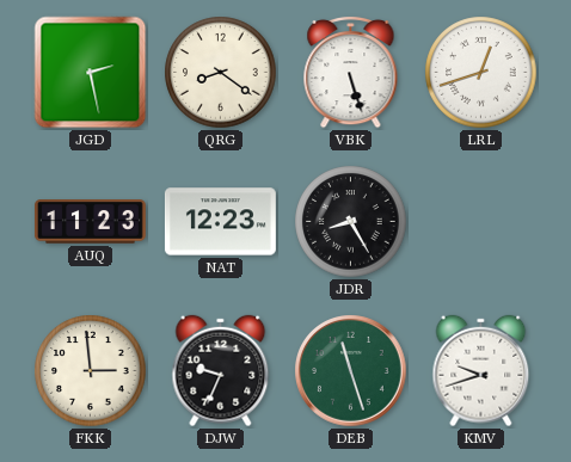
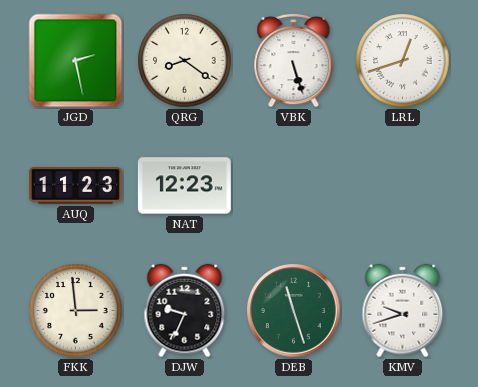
JDR: 8:25 -> none (351, 222)
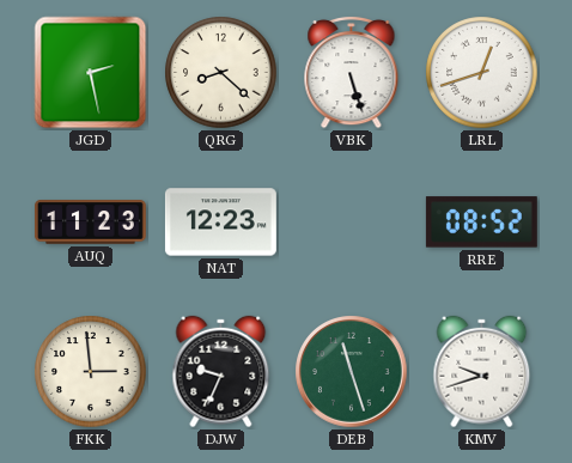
QRG: 8:21 -> 8:22 (221, 73)
RRE: none -> 08:52 (481, 223)
